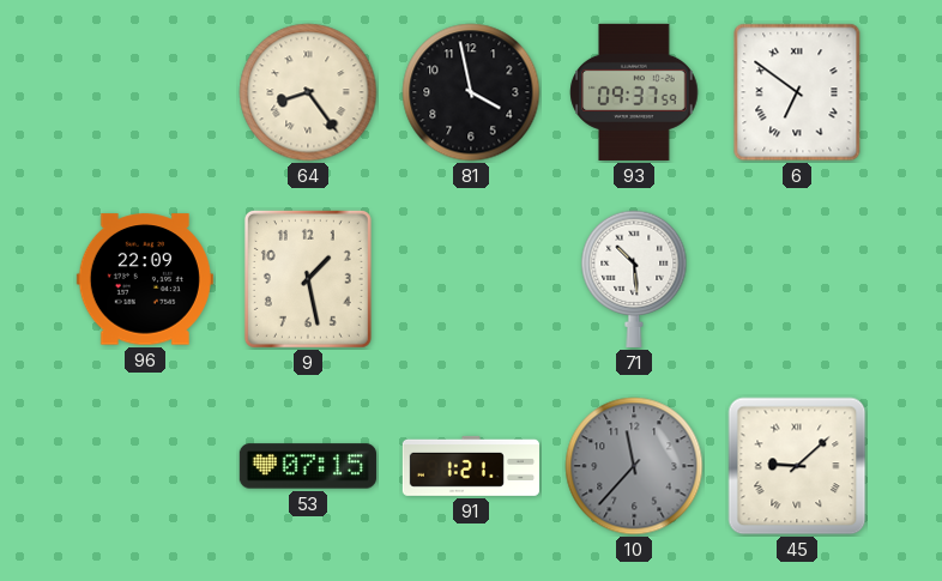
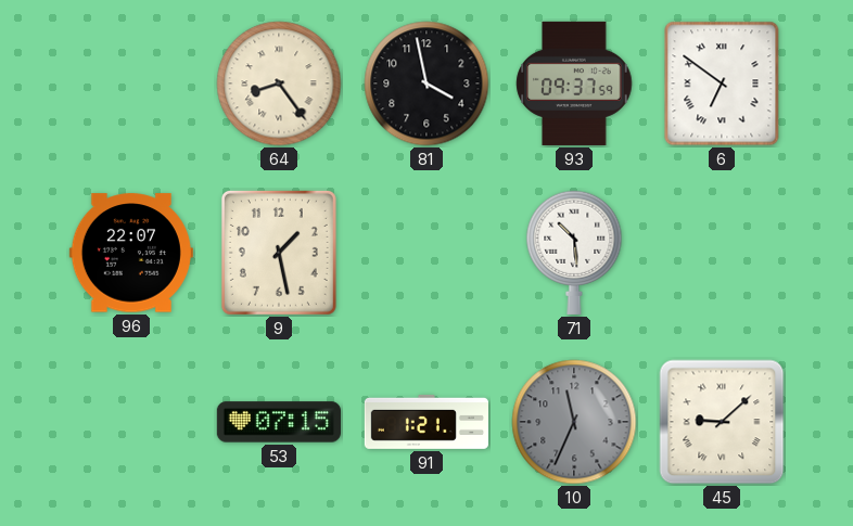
96: 22:09 -> 22:07 (131, 253)
10: 11:37 -> 11:34 (574, 422)
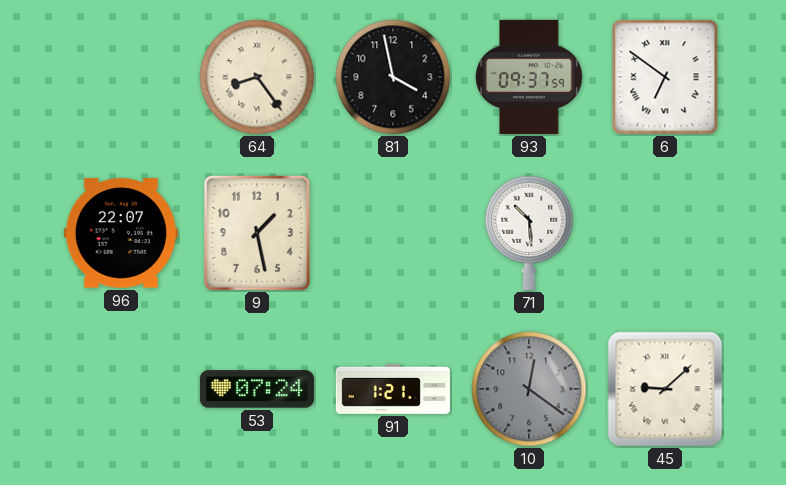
53: 07:15 -> 07:24 (257, 389)
10: 11:34 -> 12:21 (529, 389)
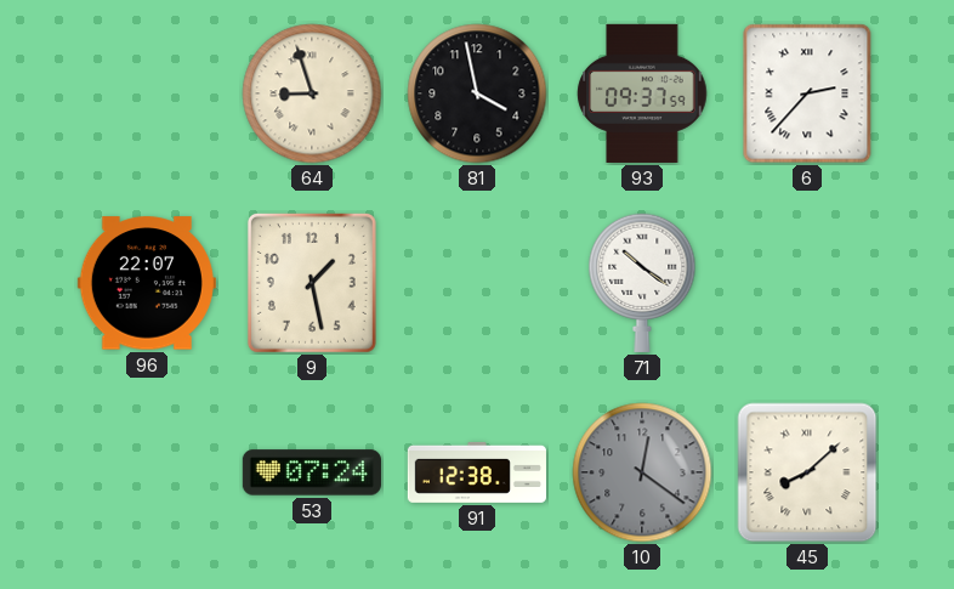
64: 8:24 -> 8:57 (312, 94)
6: 6:51 -> 2:37 (807, 94)
71: 10:29 -> 10:21 (642, 283)
91: 1:21 -> 12:38 (477, 472)
45: 9:08 -> 8:08 (807, 472)
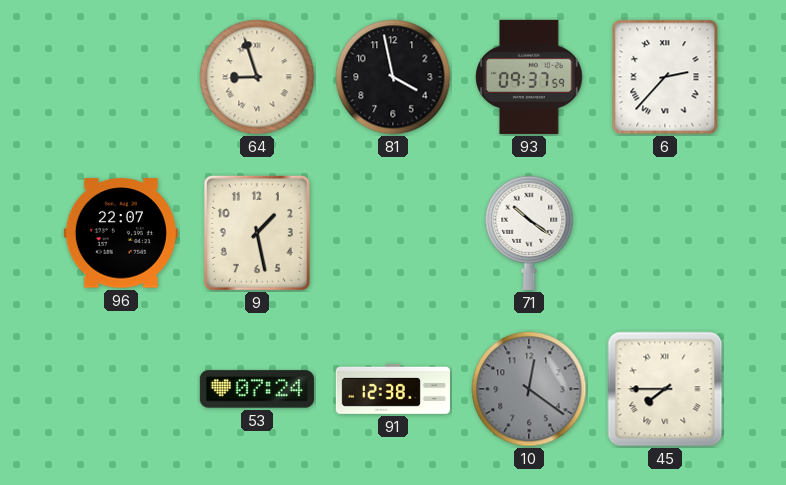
45: 8:08 -> 7:45 (665, 389)
